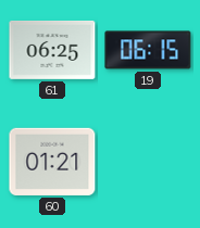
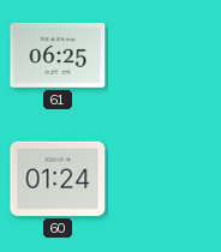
19: 06:15 -> none (148, 50)
60: 01:21 -> 01:24 (58, 179)
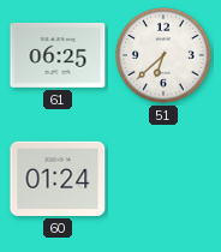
51: none -> 6:38 (165, 56)
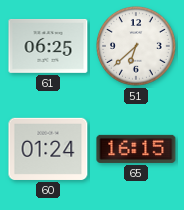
65: none -> 16:15 (136, 149)
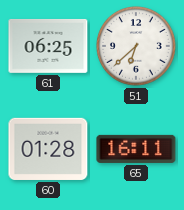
60: 01:24 -> 01:28 (48, 149)
65: 16:15 -> 16:11 (136, 149)
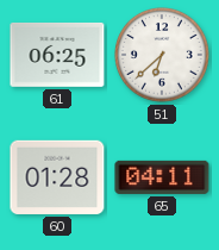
65: 16:11 -> 04:11 (162, 177)
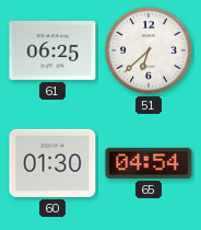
60: 01:28 -> 01:30 (52, 163)
65: 04:11 -> 04:54 (149, 163)
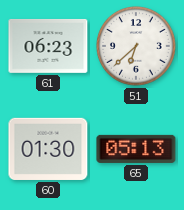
61: 06:25 -> 06:23 (48, 46)
65: 04:54 -> 05:13 (136, 149)
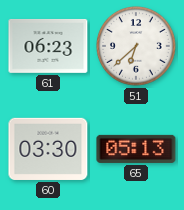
60: 01:30 -> 03:30 (48, 149)
